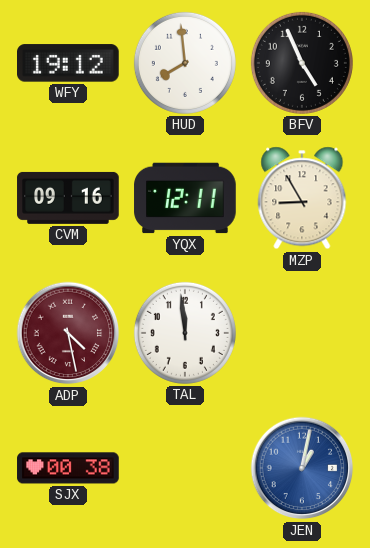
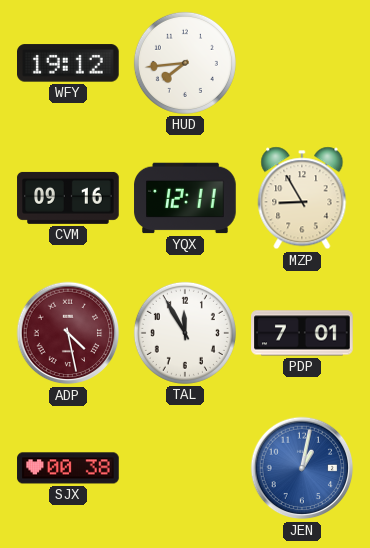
HUD: 7:59 -> 7:44 (185, 63)
BFV: 4:56 -> none (302, 63)
TAL: 11:59 -> 11:55 (185, 333)
PDP: none -> 7:01 (302, 333)
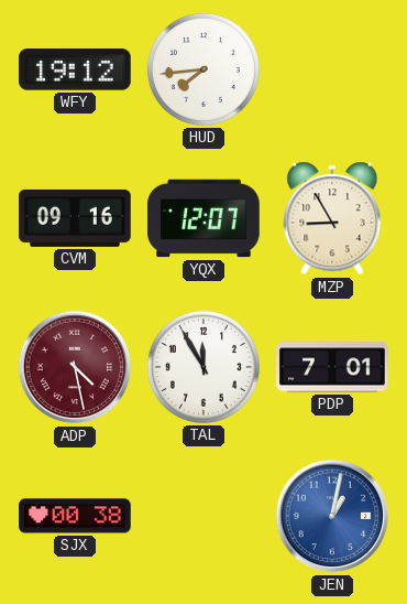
YQX: 12:11 -> 12:07 (204, 218)
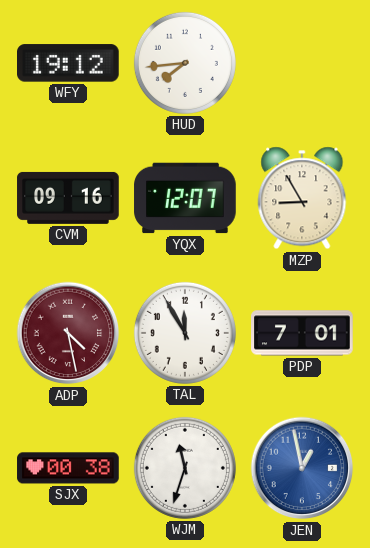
WJM: none -> 11:33 (185, 468)
JEN: 1:02 -> 12:58 (302, 468)
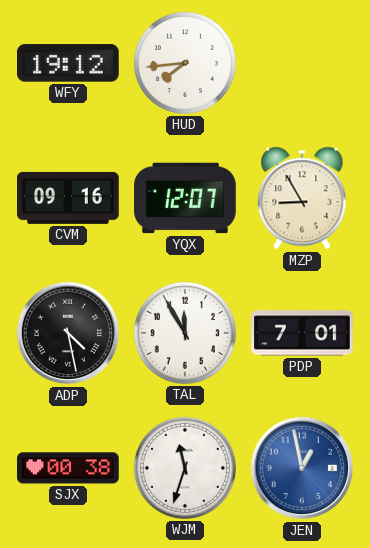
ADP dial: burgundy -> black (68, 333)
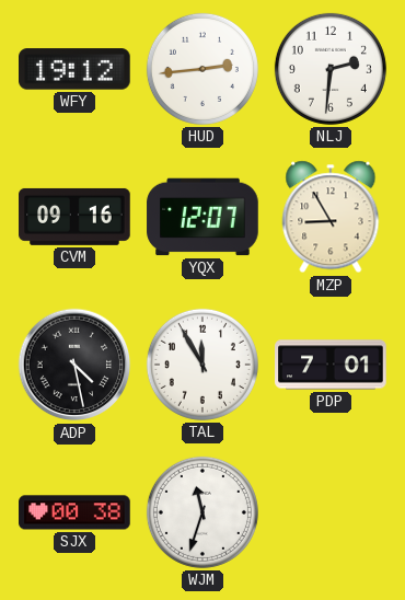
HUD: 7:44 -> 2:44 (202, 69)
NLJ: none -> 2:31 (331, 69)
JEN: 12:58 -> none (302, 468)
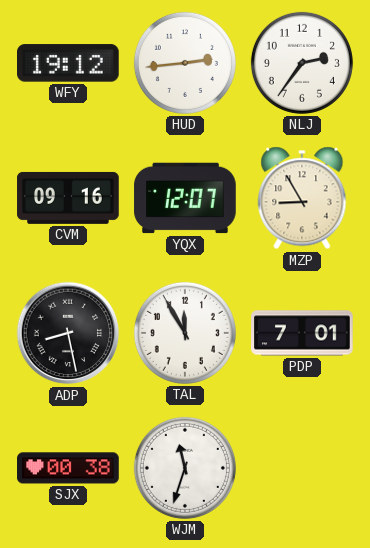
NLJ: 2:31 -> 2:36 (302, 63)
ADP: 4:28 -> 8:28 (68, 333)
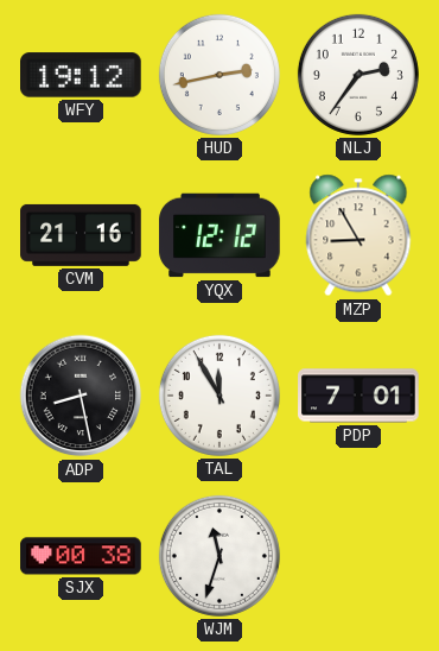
HUD: 2:44 -> 2:43 (220, 75)
CVM: 09:16 -> 21:16 (81, 235)
YQX: 12:07 -> 12:12 (220, 235)
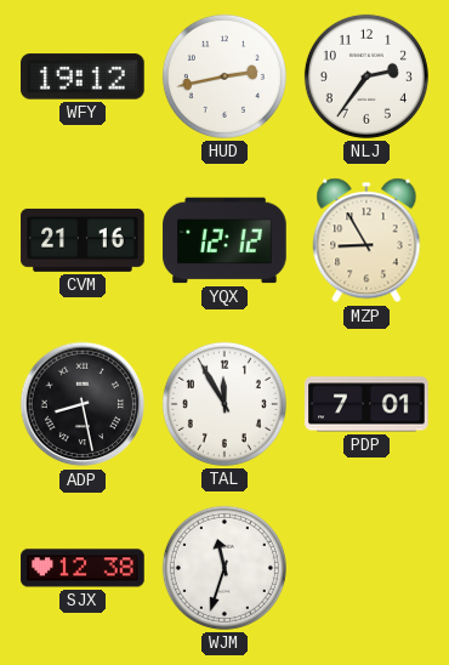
SJX: 00:38 -> 12:38 (83, 568)
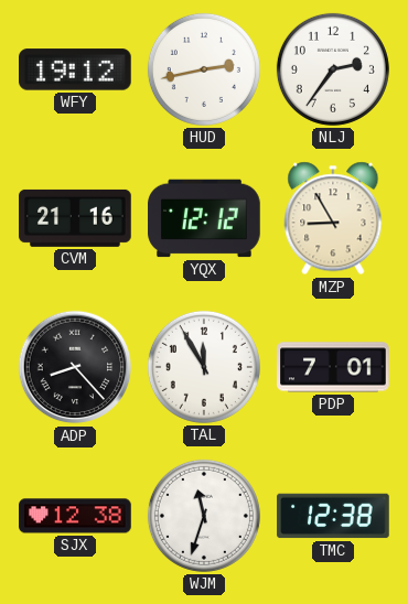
ADP: 8:28 -> 8:23 (75, 367)
TMC: none -> 12:38 (333, 516)
